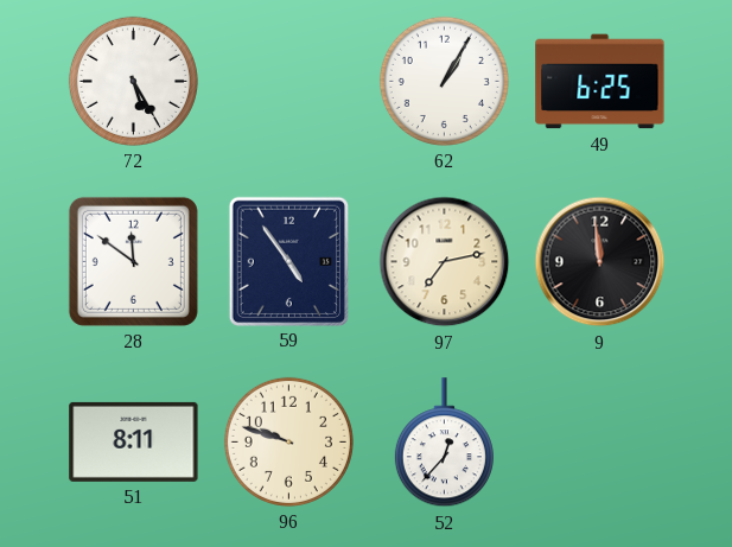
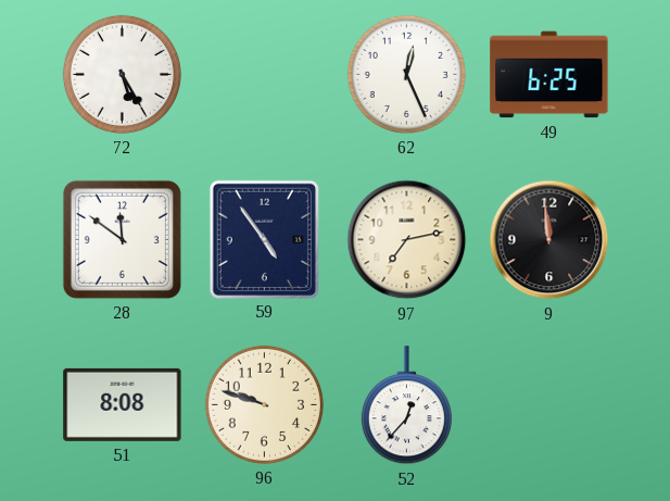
62: 1:05 -> 12:26 (406, 74)
51: 8:11 -> 8:08 (123, 404)
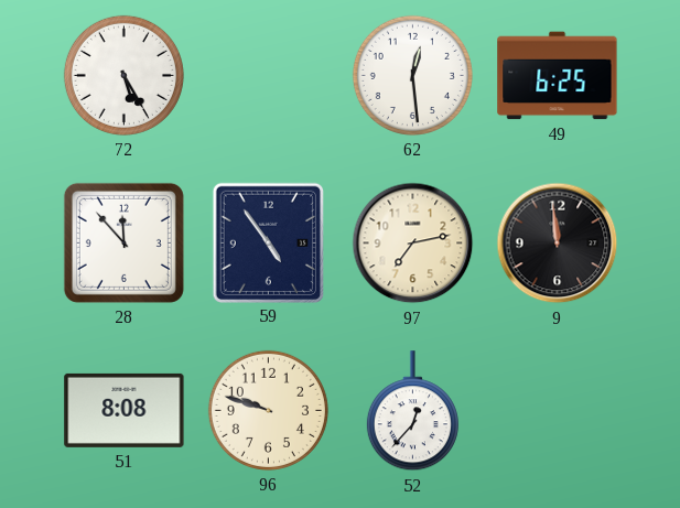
62: 12:26 -> 12:29 (412, 75)
28: 11:51 -> 11:53 (123, 242)
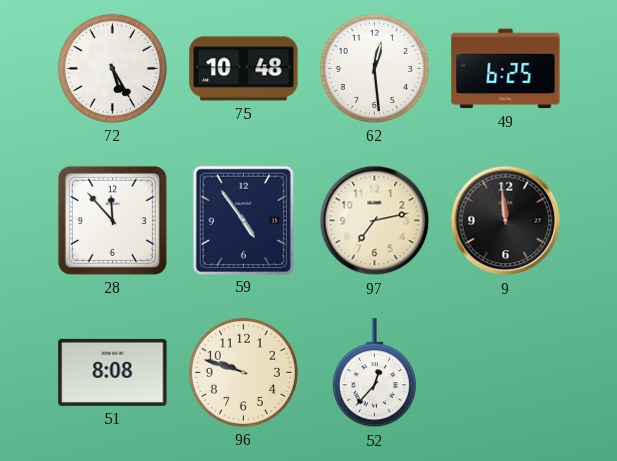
75: none -> 10:48 (244, 69)
